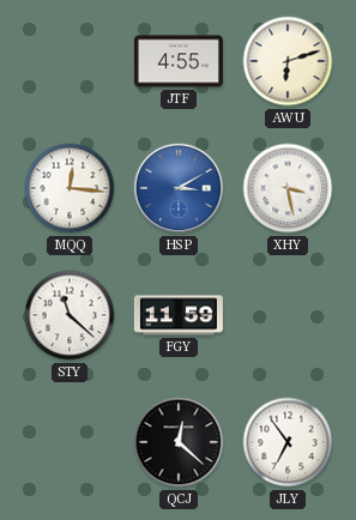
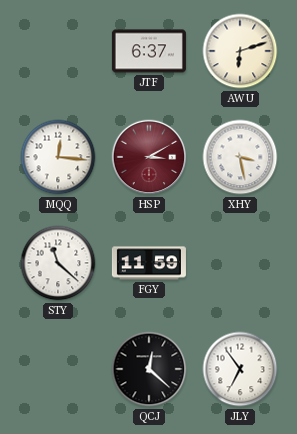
JTF: 4:55 -> 6:37 (149, 51)
HSP dial: blue -> burgundy (149, 157)
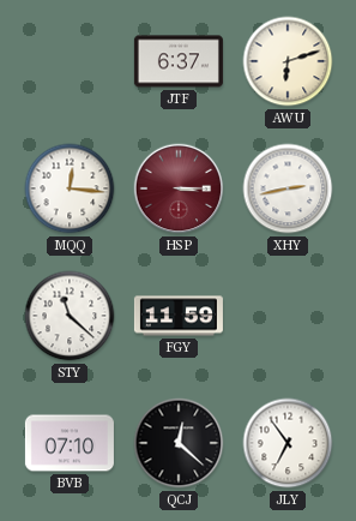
HSP: 3:10 -> 3:15 (179, 188)
XHY: 3:28 -> 2:43 (288, 188)
BVB: none -> 07:10 (70, 443)
